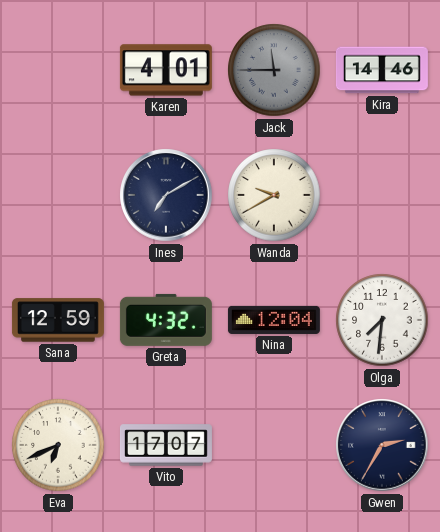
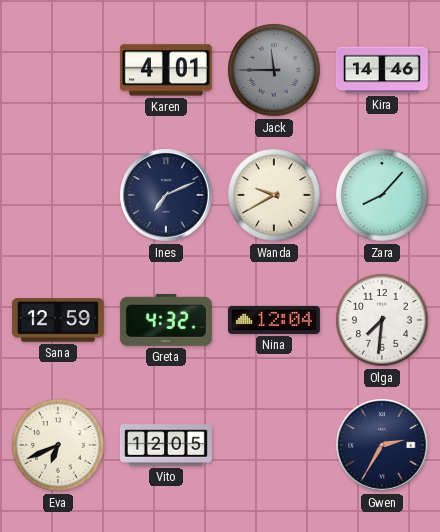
Ines: 7:10 -> 7:11 (166, 195)
Zara: none -> 8:07 (382, 195)
Vito: 17:07 -> 12:05 (166, 445)
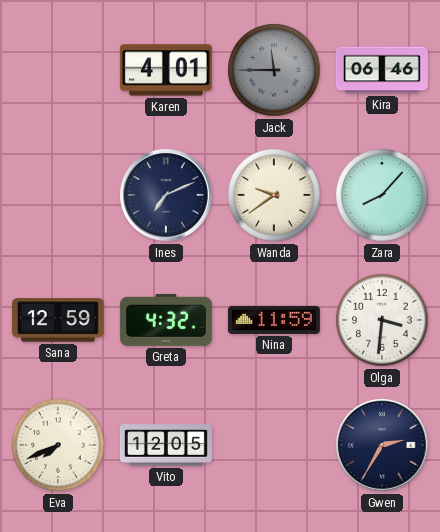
Kira: 14:46 -> 06:46 (382, 70)
Wanda: 9:40 -> 9:39 (274, 195)
Nina: 12:04 -> 11:59 (274, 320)
Olga: 7:31 -> 3:31 (382, 320)
Eva: 6:41 -> 7:41 (58, 445)
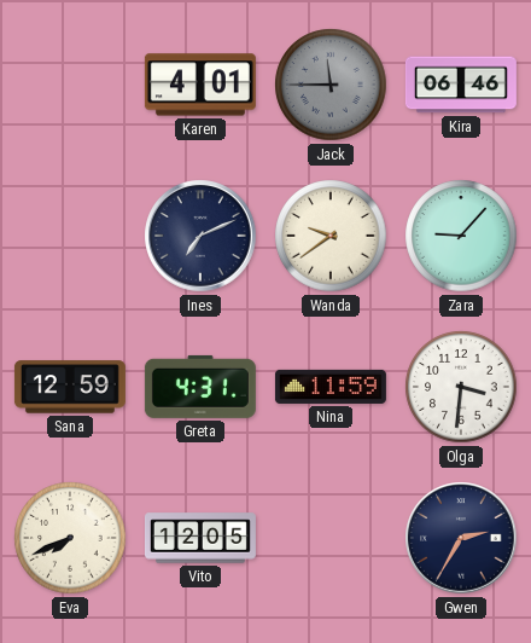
Zara: 8:07 -> 9:07 (461, 236)
Greta: 4:32 -> 4:31 (200, 387)
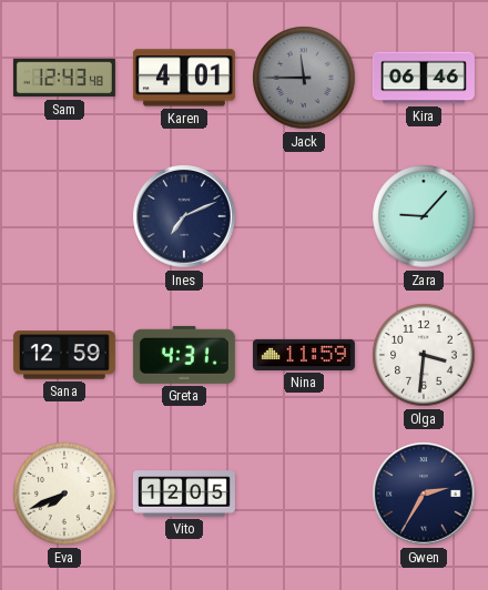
Sam: none -> 12:43 (64, 78)
Wanda: 9:39 -> none (331, 236)
